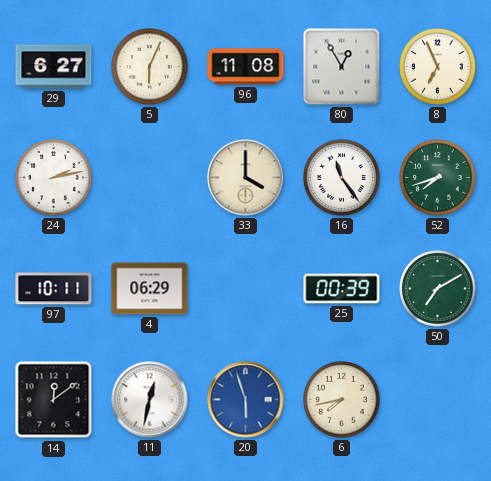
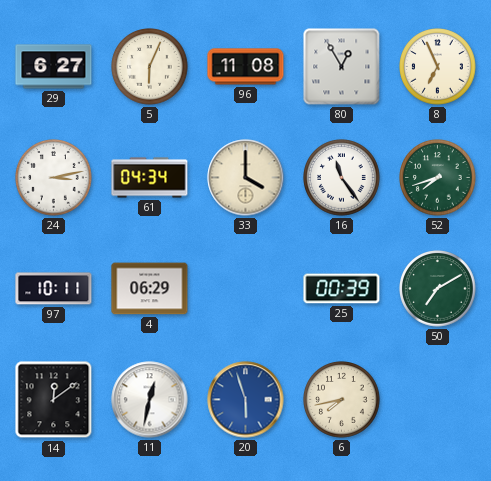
24: 2:13 -> 3:13 (54, 178)
61: none -> 04:34 (150, 178)
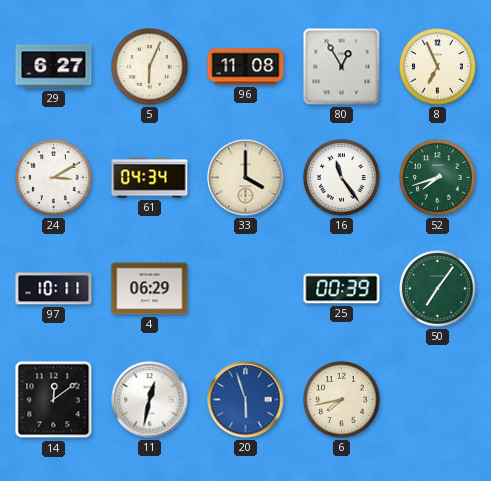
24: 3:13 -> 3:10 (54, 178)
50: 7:10 -> 7:06 (438, 289)
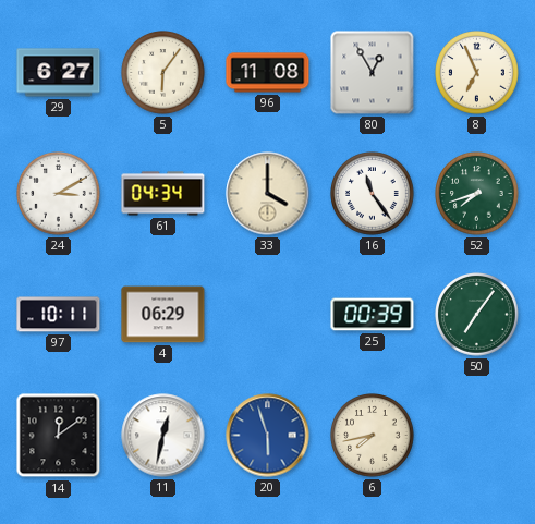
5: 6:04 -> 6:06 (163, 73)
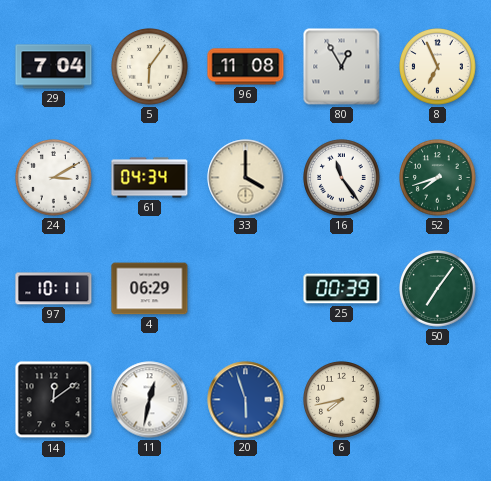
29: 6:27 -> 7:04 (54, 67)
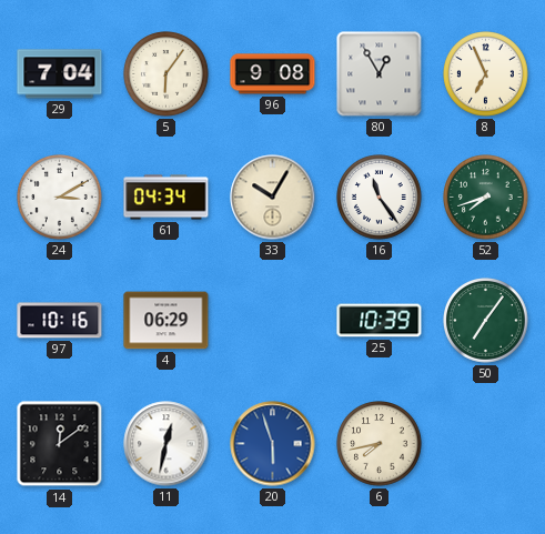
96: 11:08 -> 9:08 (273, 74)
33: 4:00 -> 10:05 (273, 198)
97: 10:11 -> 10:16 (60, 321)
25: 00:39 -> 10:39 (380, 321)
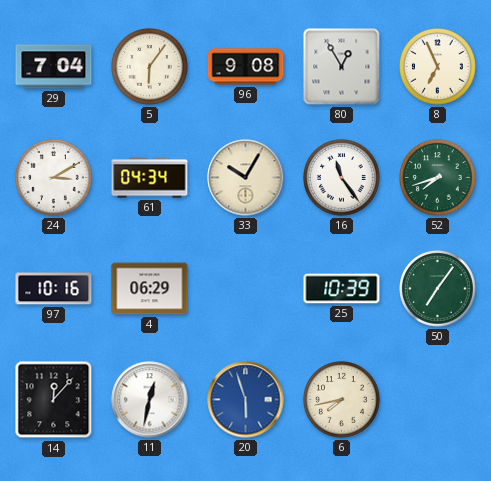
14: 12:09 -> 12:07 (54, 400)
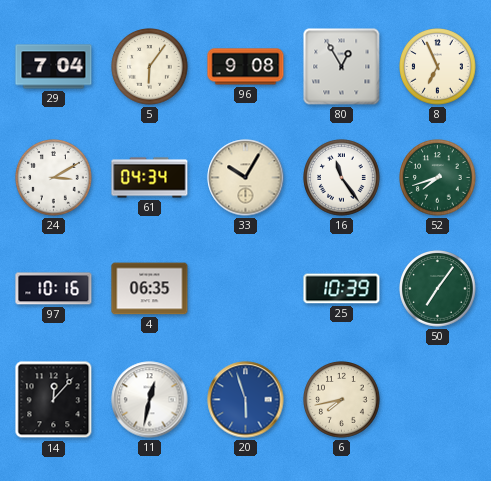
4: 06:29 -> 06:35 (150, 289)
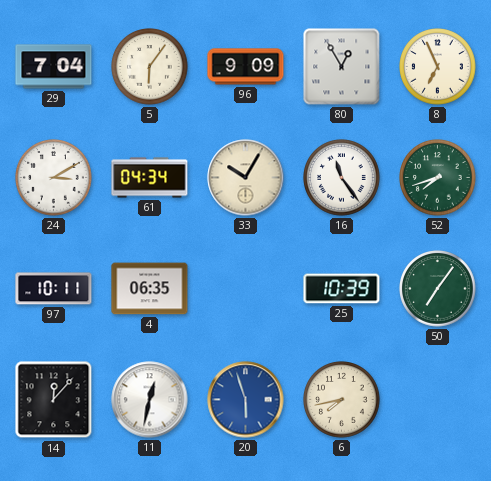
96: 9:08 -> 9:09 (246, 67)
97: 10:16 -> 10:11 (54, 289)
